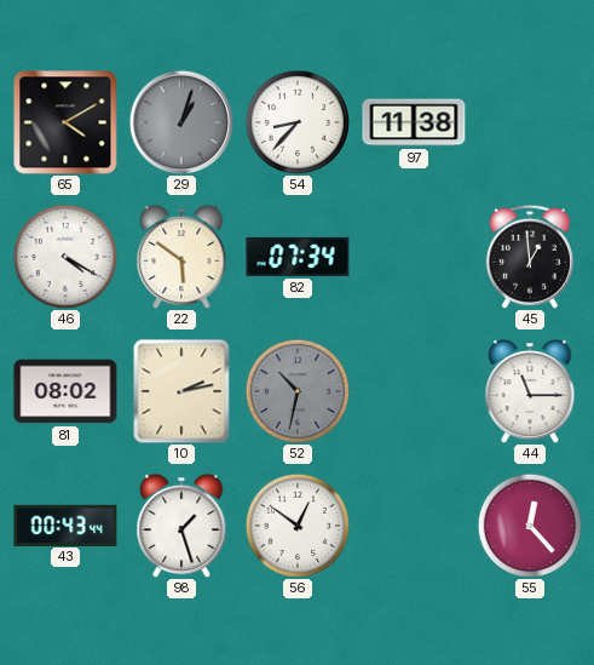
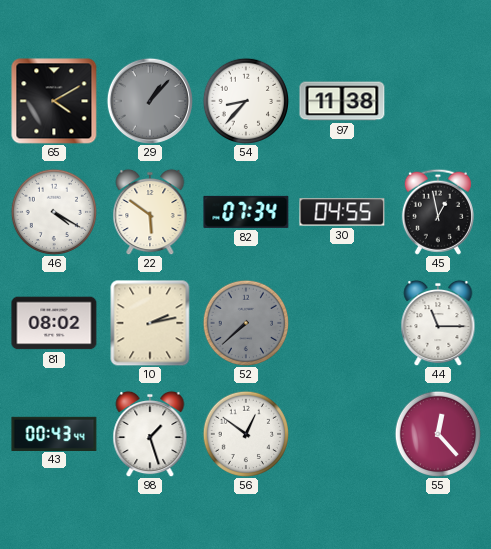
29: 1:03 -> 1:07 (150, 101)
30: none -> 04:55 (342, 212)
45: 12:59 -> 12:58 (438, 212)
52: 10:32 -> 7:38 (245, 322)
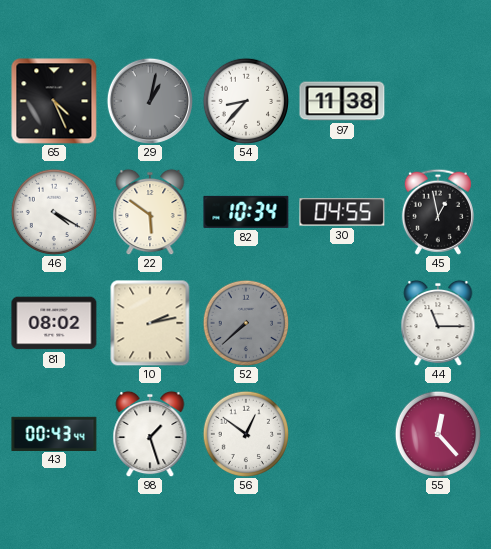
65: 4:10 -> 4:26 (54, 101)
29: 1:07 -> 1:02 (150, 101)
82: 07:34 -> 10:34 (246, 212)
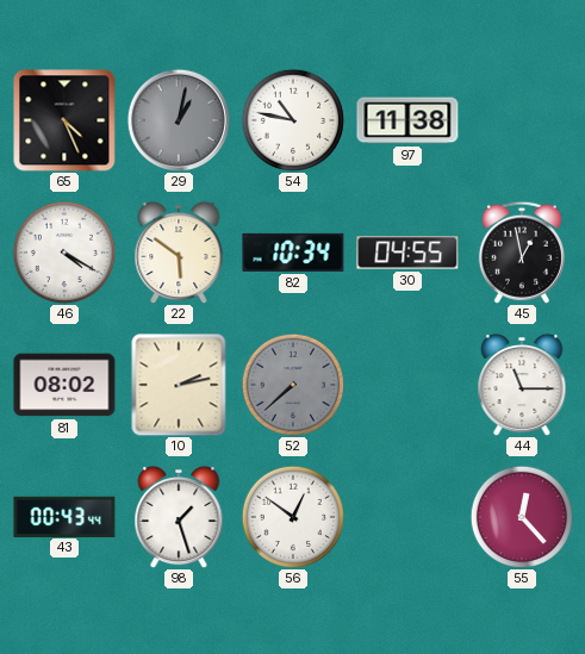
54: 8:37 -> 10:47 (292, 119)
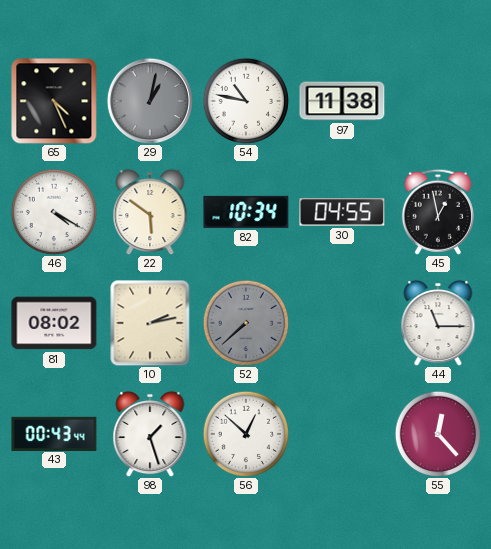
56: 12:51 -> 12:52 (245, 433)
